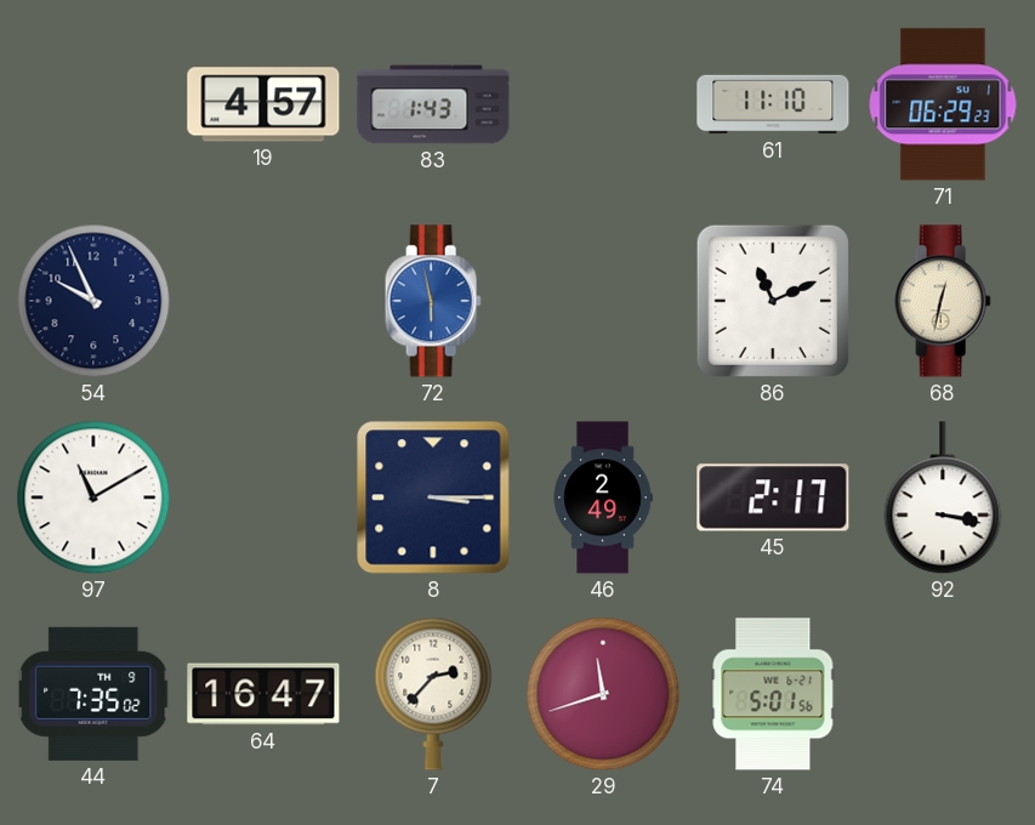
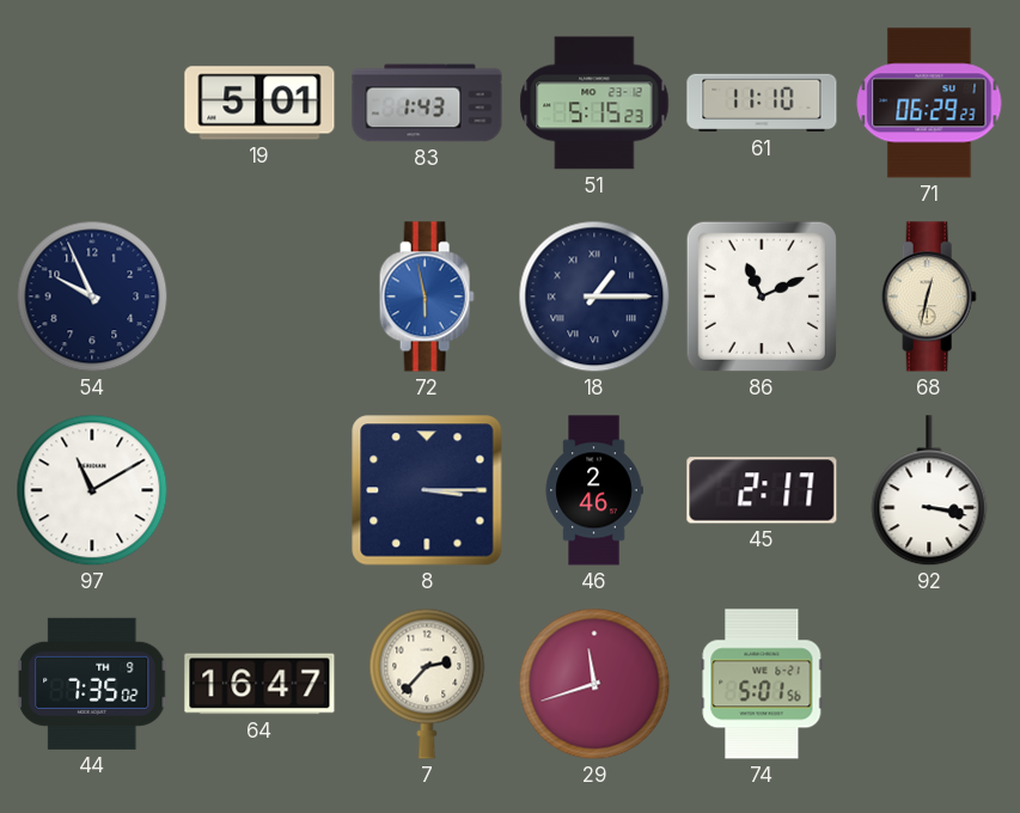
19: 4:57 -> 5:01 (259, 103)
51: none -> 5:15 (594, 103)
18: none -> 1:15 (594, 297)
46: 2:49 -> 2:46 (594, 490)
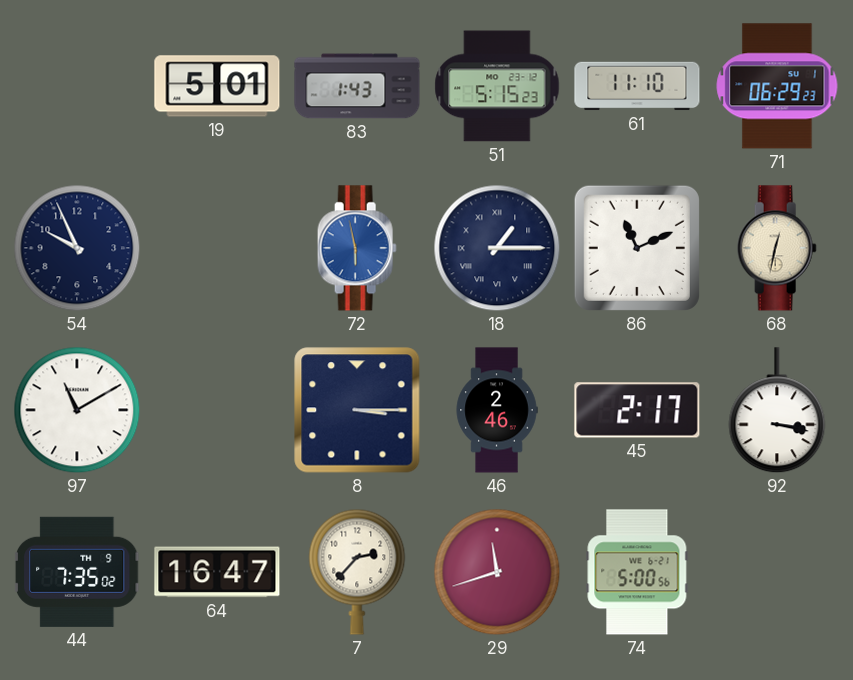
74: 5:01 -> 5:00 (637, 572)
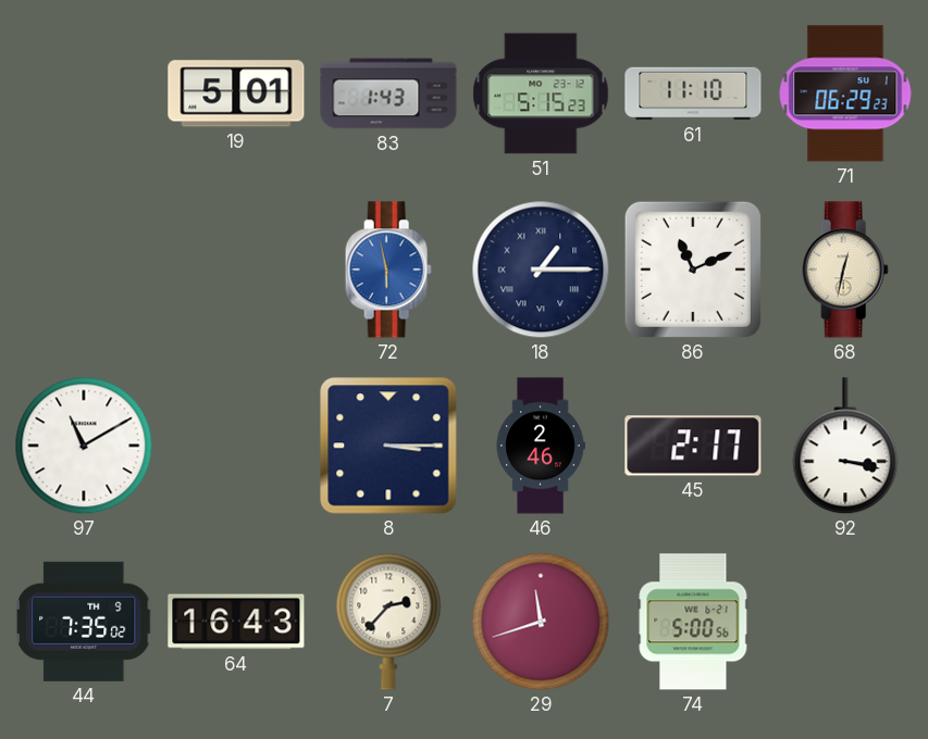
54: 9:56 -> none (77, 248)
64: 16:47 -> 16:43 (236, 622)
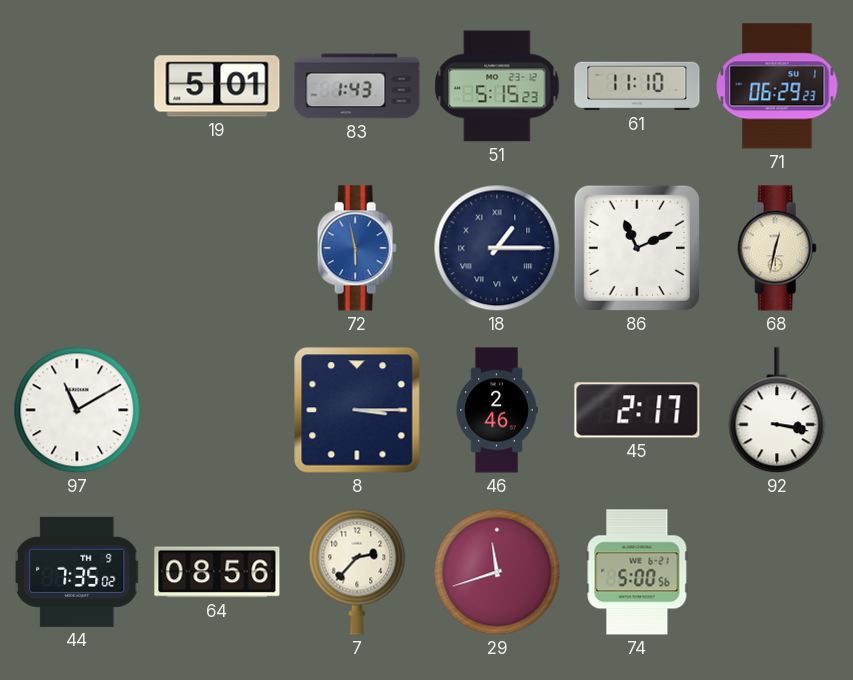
64: 16:43 -> 08:56 (217, 572)
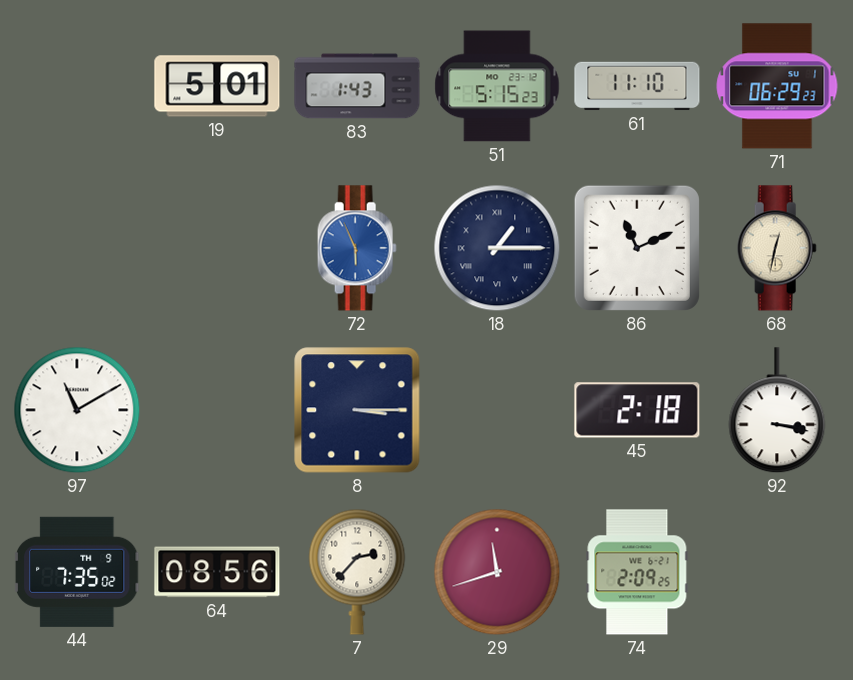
72: 5:58 -> 5:56 (357, 248)
46: 2:46 -> none (497, 410)
45: 2:17 -> 2:18 (637, 410)
74: 5:00 -> 2:09 (637, 572)
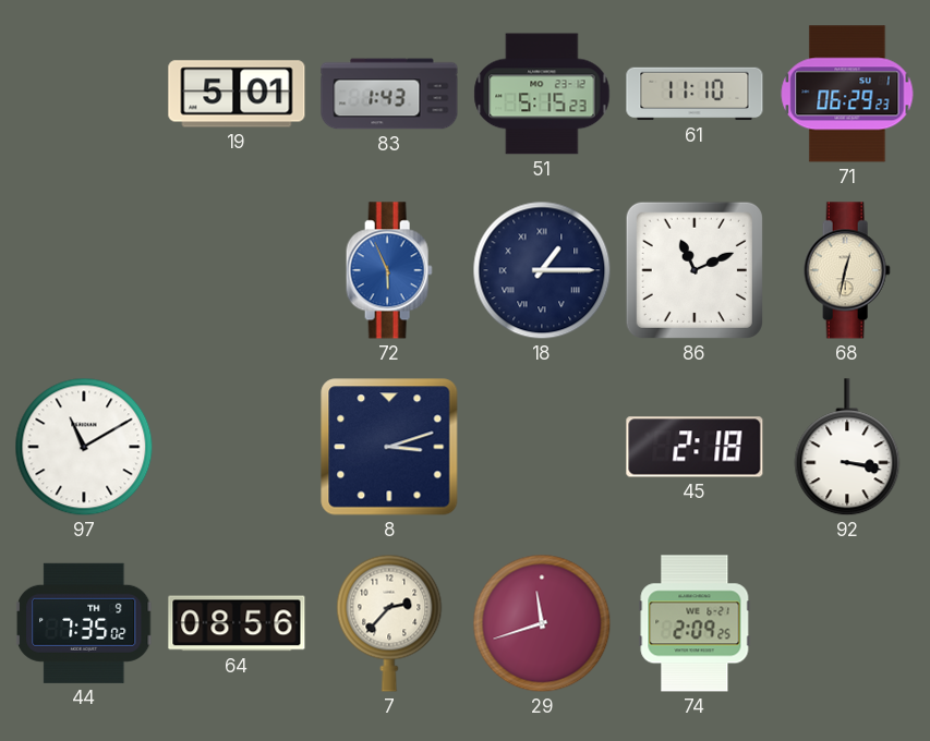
8: 3:15 -> 3:12 (389, 447)
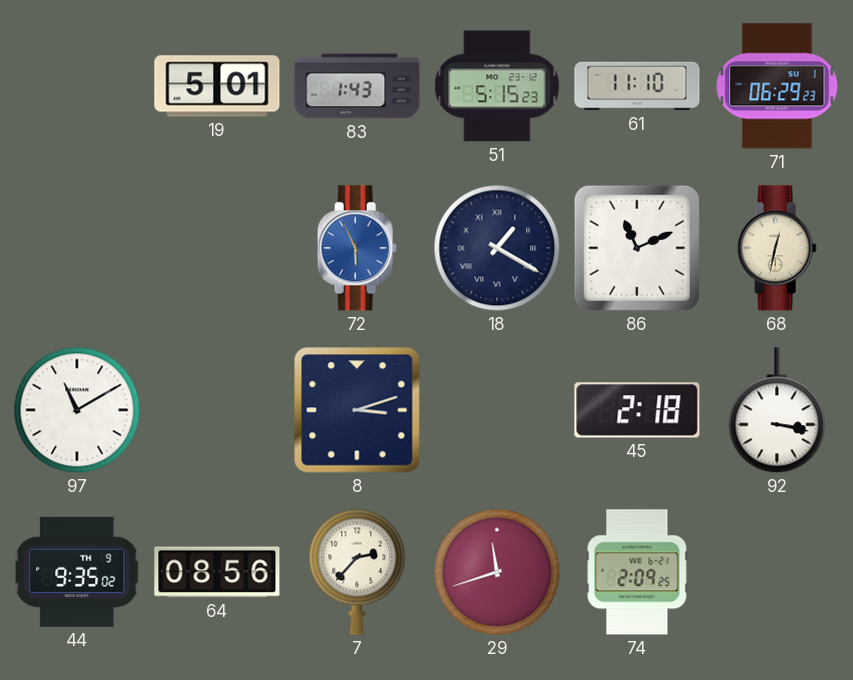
18: 1:15 -> 1:20 (497, 248)
44: 7:35 -> 9:35 (77, 572)
